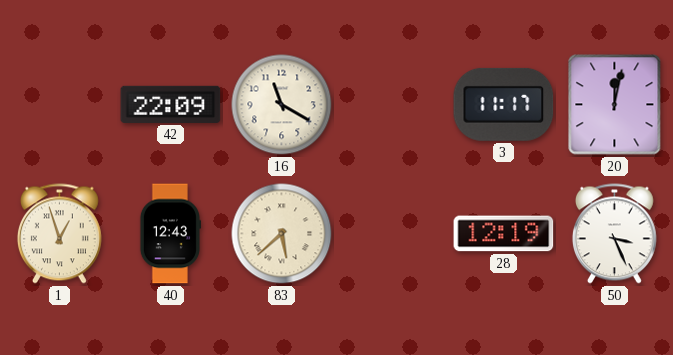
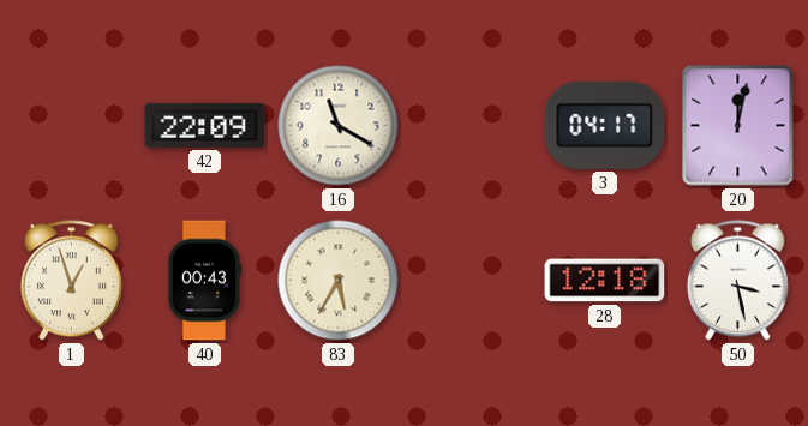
3: 11:17 -> 04:17 (605, 125)
40: 12:43 -> 00:43 (203, 281)
83: 5:38 -> 5:35 (339, 281)
28: 12:19 -> 12:18 (605, 281)
50: 3:26 -> 3:28 (737, 281)
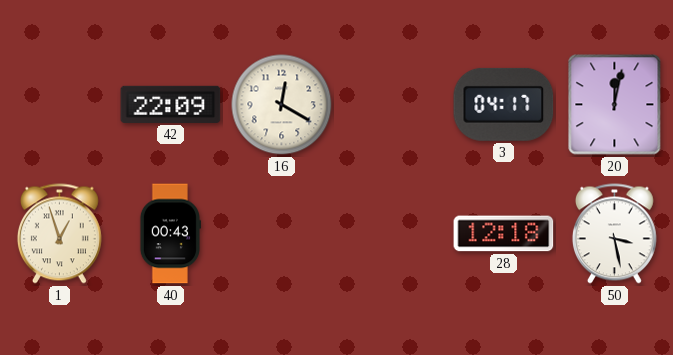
16: 11:20 -> 12:20 (282, 105)
83: 5:35 -> none (339, 281)
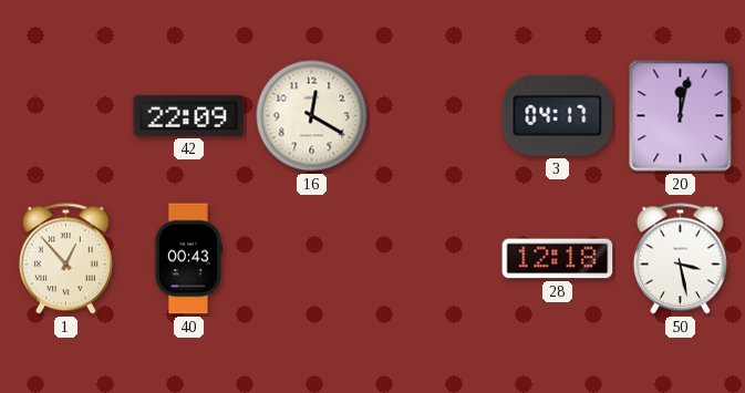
1: 12:57 -> 12:53 (65, 259)
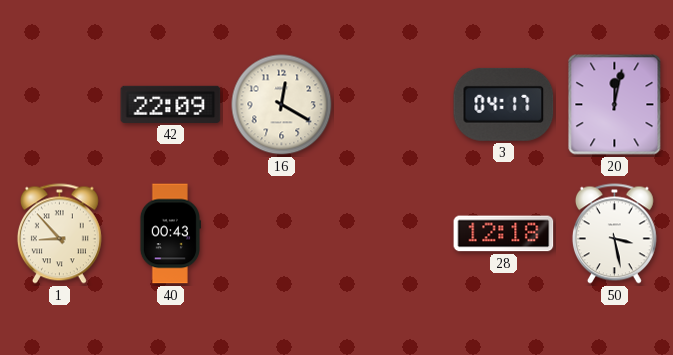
1: 12:53 -> 8:53 (59, 234)
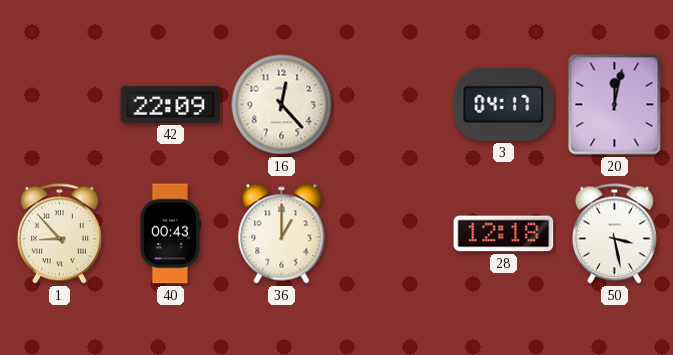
16: 12:20 -> 12:23 (282, 105)
36: none -> 1:00 (282, 234)
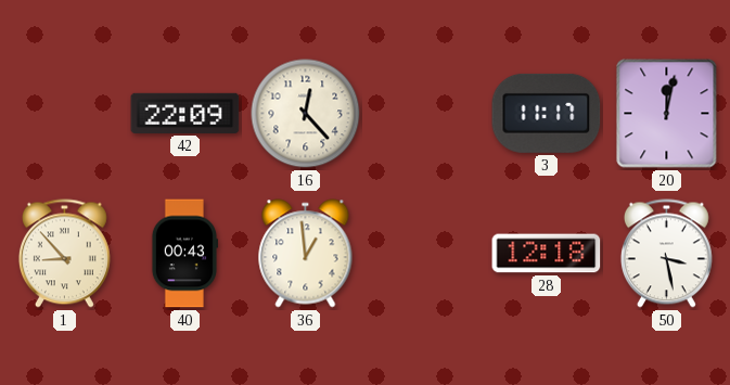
3: 04:17 -> 11:17 (547, 113)
36: 1:00 -> 12:59 (306, 254)
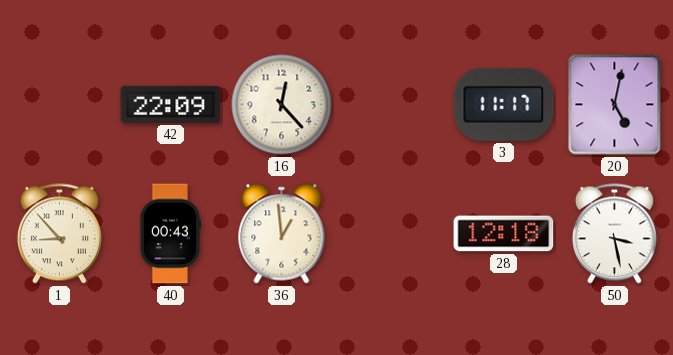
20: 12:02 -> 5:02 (615, 105)
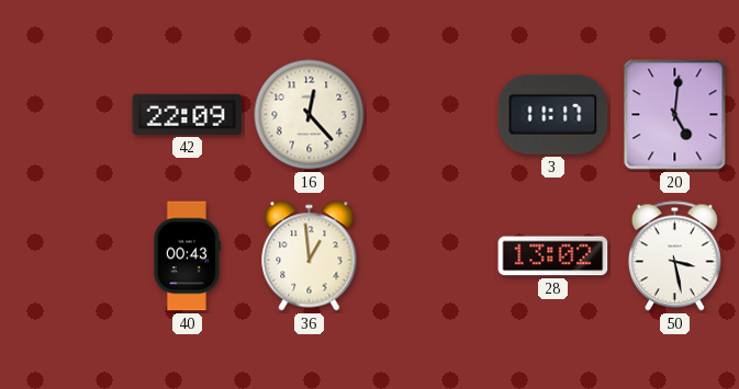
20: 5:02 -> 5:01 (675, 115)
1: 8:53 -> none (59, 234)
28: 12:18 -> 13:02 (553, 256)
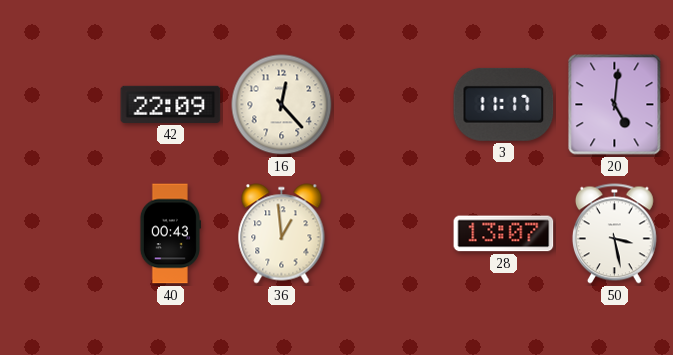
28: 13:02 -> 13:07 (504, 234)
